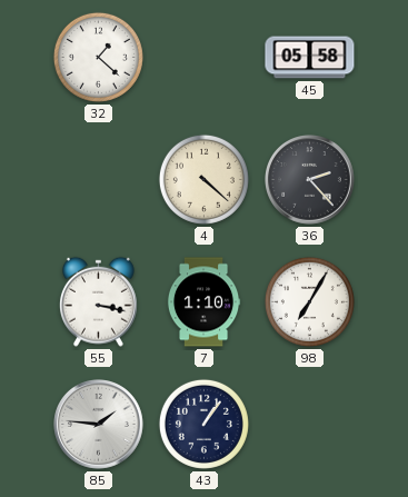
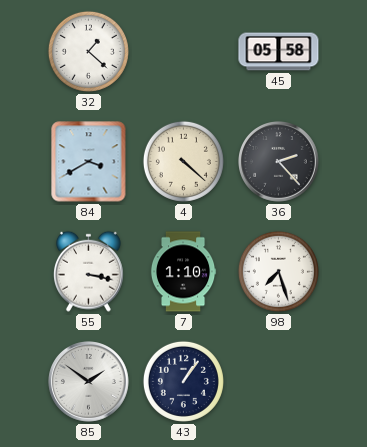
84: none -> 3:40 (89, 162)
98: 7:05 -> 7:27 (278, 271)
85: 1:46 -> 1:51 (89, 382)
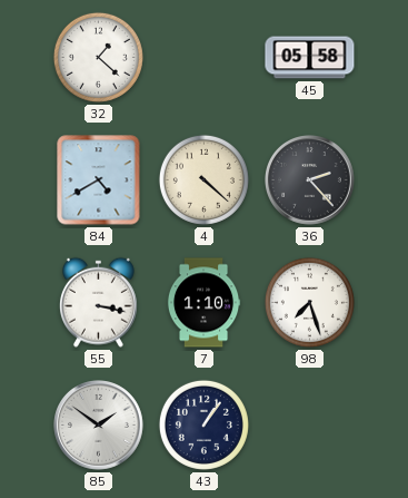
84: 3:40 -> 4:40 (99, 180)
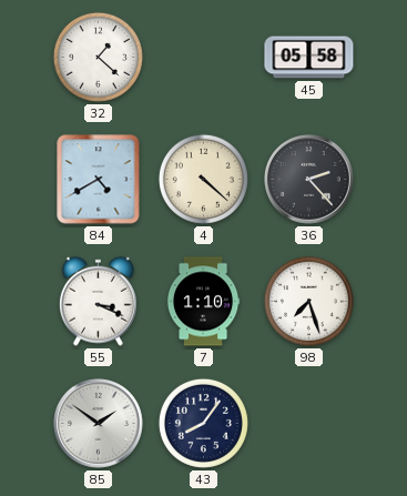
55: 3:17 -> 3:19 (98, 301)
43: 1:06 -> 8:06 (203, 423)
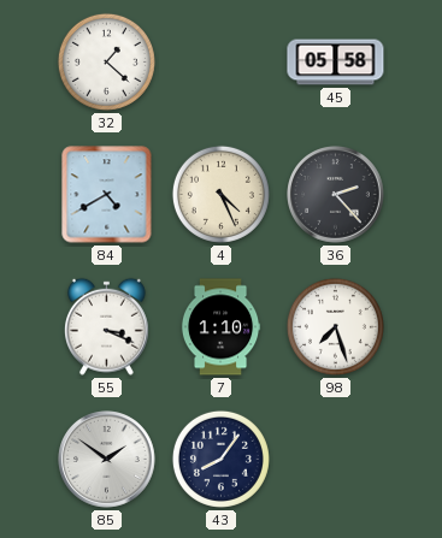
4: 4:22 -> 4:26 (220, 194)
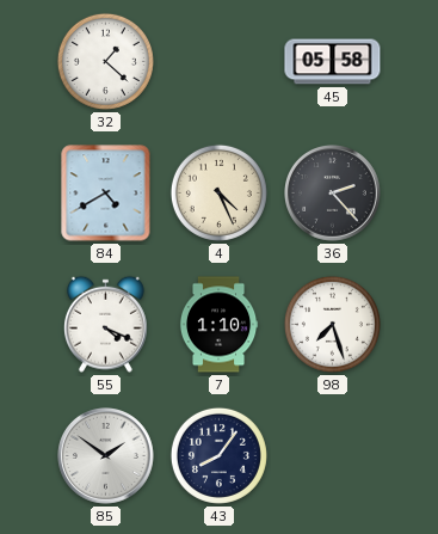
55: 3:19 -> 4:19 (105, 324)
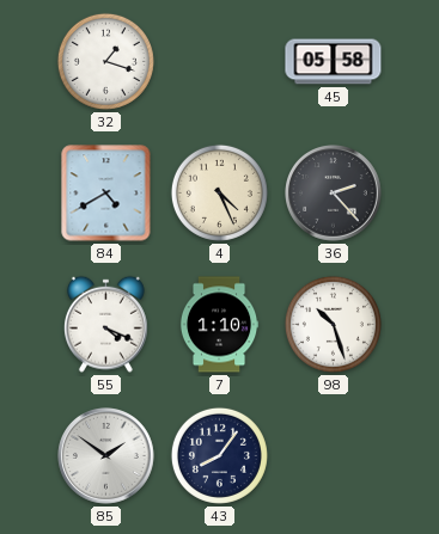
32: 1:22 -> 1:18 (105, 61)
98: 7:27 -> 10:27 (333, 324)
